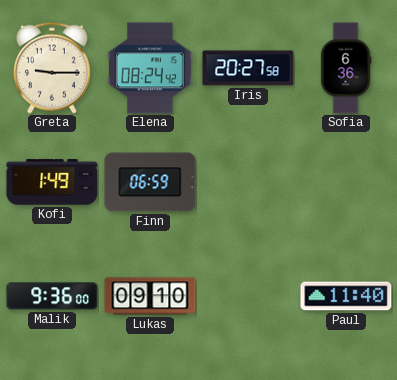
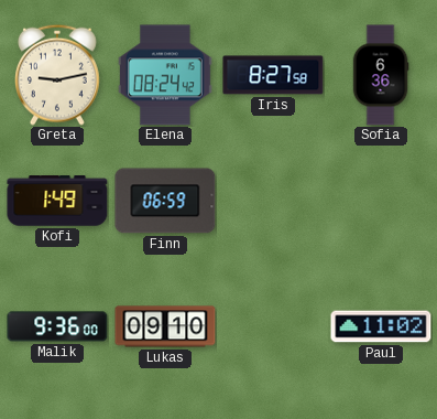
Greta: 9:15 -> 9:13 (58, 75)
Iris: 20:27 -> 8:27 (273, 75)
Paul: 11:40 -> 11:02 (381, 326)
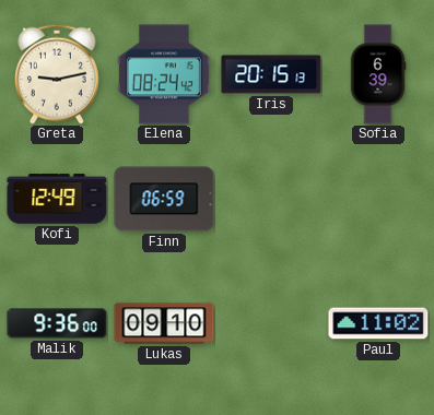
Iris: 8:27 -> 20:15 (271, 74)
Sofia: 6:36 -> 6:39 (378, 74)
Kofi: 1:49 -> 12:49 (57, 199)
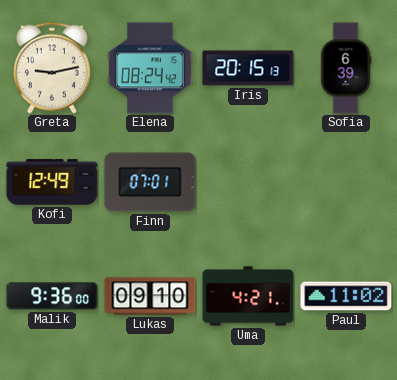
Finn: 06:59 -> 07:01 (150, 182)
Uma: none -> 4:21 (248, 296)
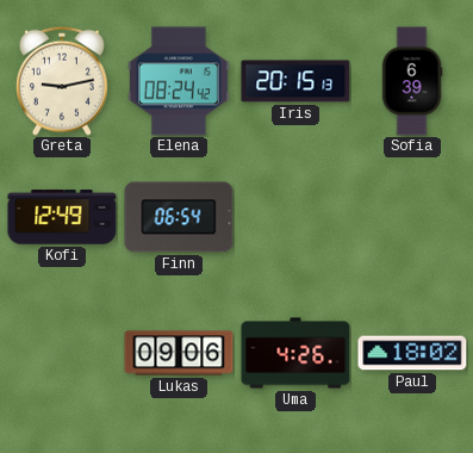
Finn: 07:01 -> 06:54 (179, 217)
Malik: 9:36 -> none (52, 296)
Lukas: 09:10 -> 09:06 (179, 353)
Uma: 4:21 -> 4:26 (295, 353)
Paul: 11:02 -> 18:02 (412, 353)
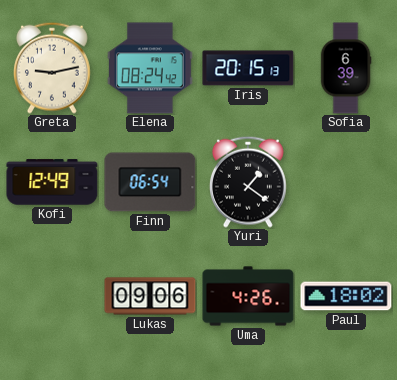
Yuri: none -> 1:21 (249, 182)
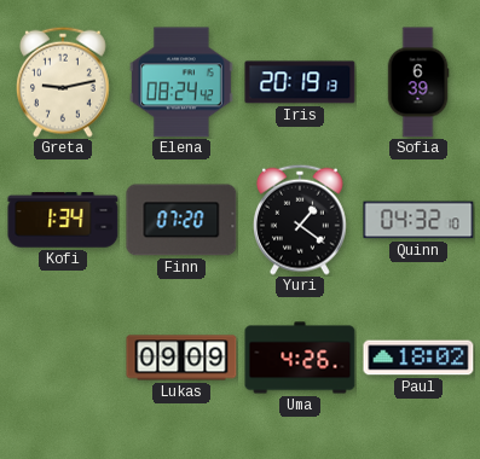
Iris: 20:15 -> 20:19 (300, 82)
Kofi: 12:49 -> 1:34 (63, 220)
Finn: 06:54 -> 07:20 (181, 220)
Quinn: none -> 04:32 (418, 220)
Lukas: 09:06 -> 09:09 (181, 358)
